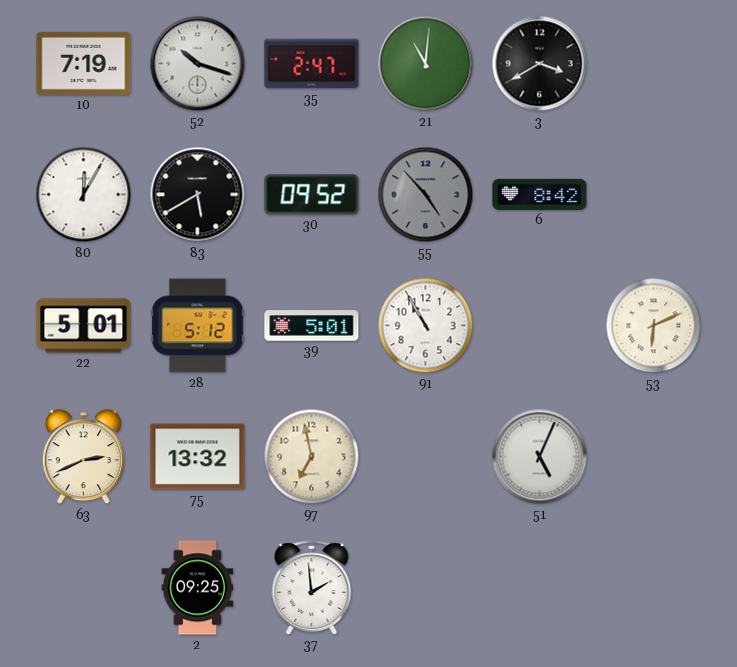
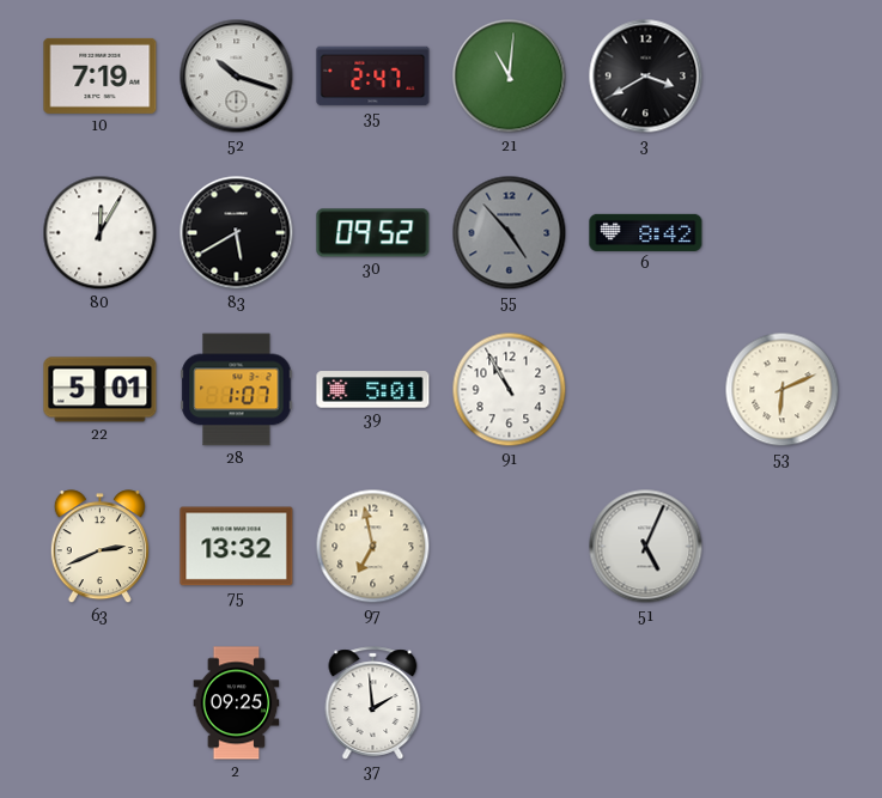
28: 5:12 -> 1:07 (237, 390)
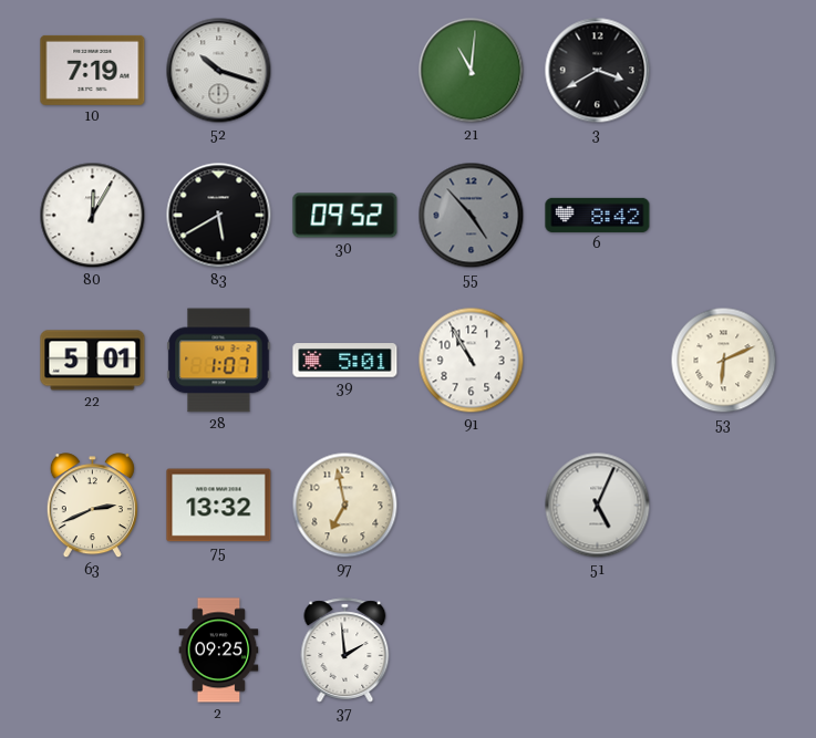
35: 2:47 -> none (373, 77)
